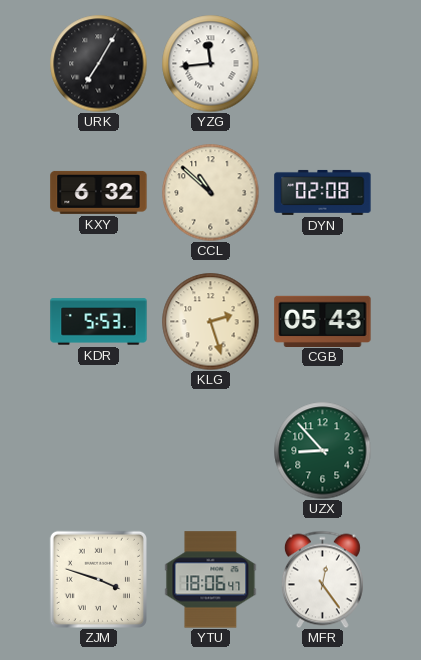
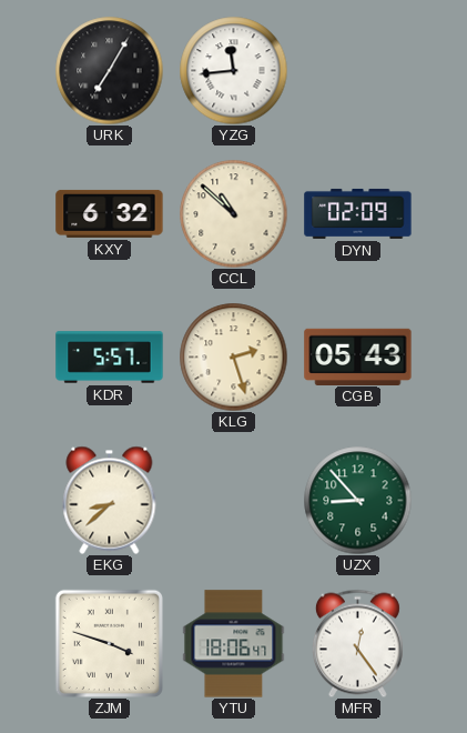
DYN: 02:08 -> 02:09 (358, 213)
KDR: 5:53 -> 5:57 (110, 358)
EKG: none -> 8:38 (110, 500)
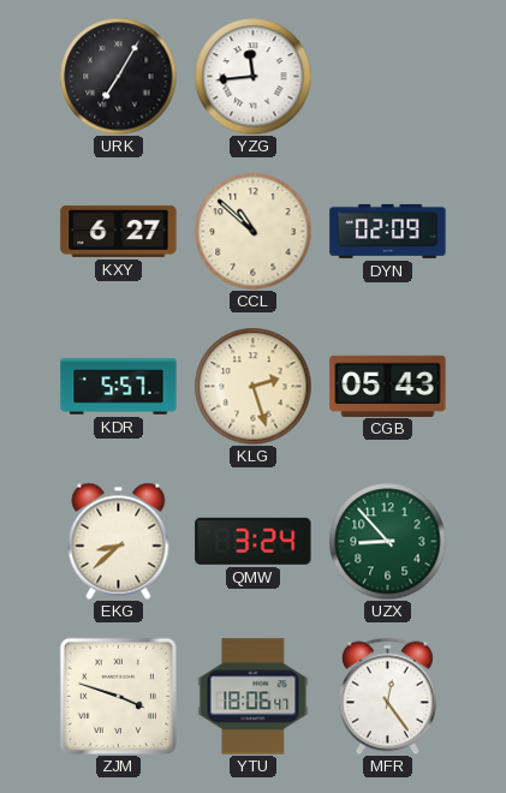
KXY: 6:32 -> 6:27 (119, 231)
QMW: none -> 3:24 (254, 541)
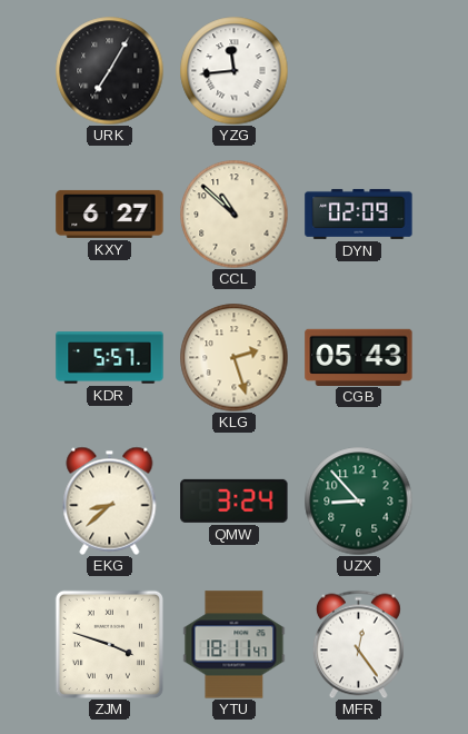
YTU: 18:06 -> 18:11 (235, 645)
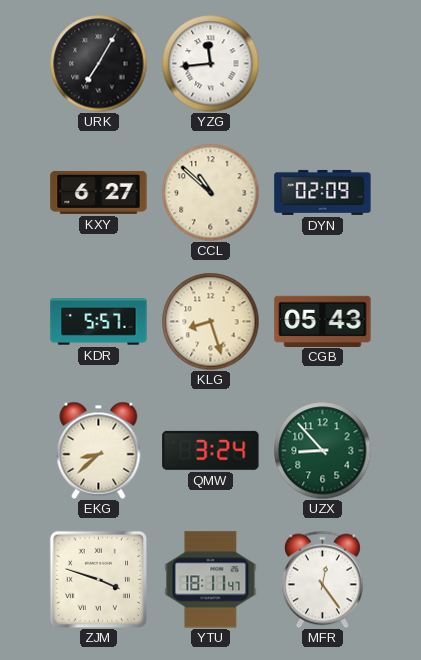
KLG: 2:27 -> 8:27 (210, 321)
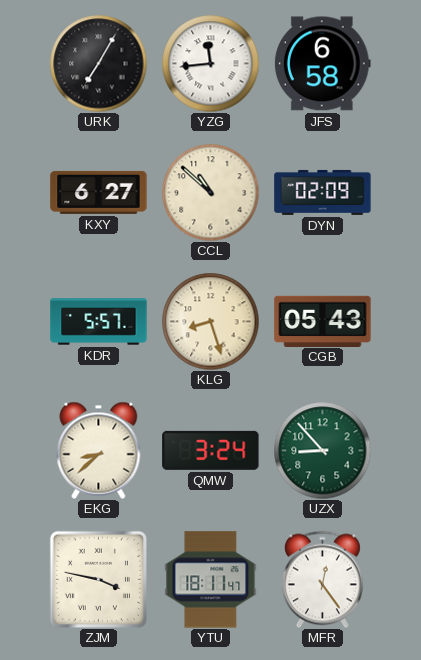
JFS: none -> 6:58 (322, 64)
ZJM: 3:48 -> 3:47 (98, 579)
